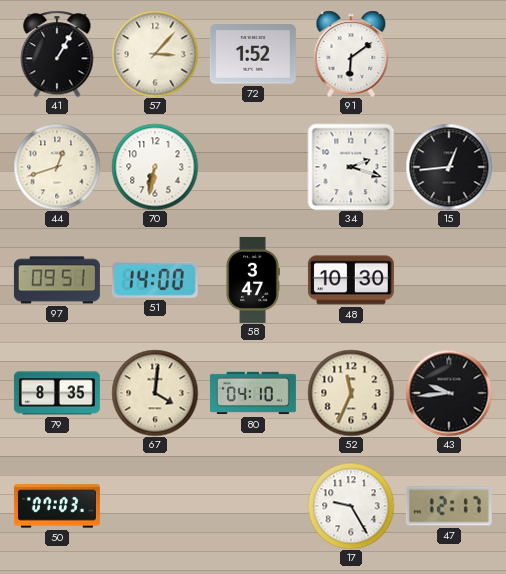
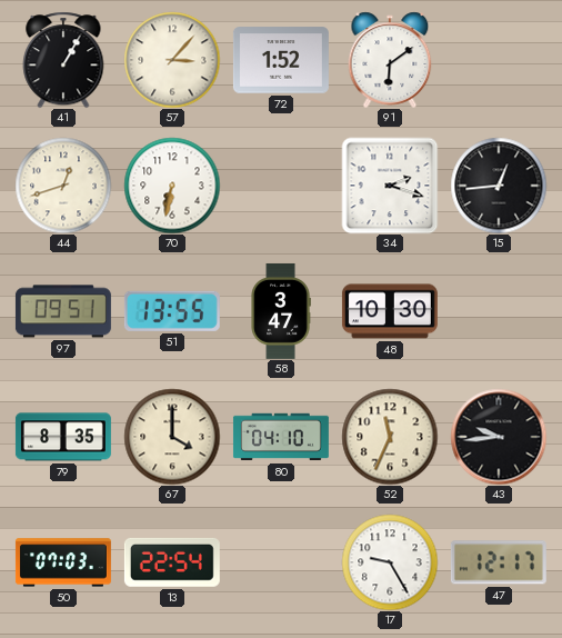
51: 14:00 -> 13:55 (172, 311)
67: 4:01 -> 4:00 (172, 437)
13: none -> 22:54 (172, 562)
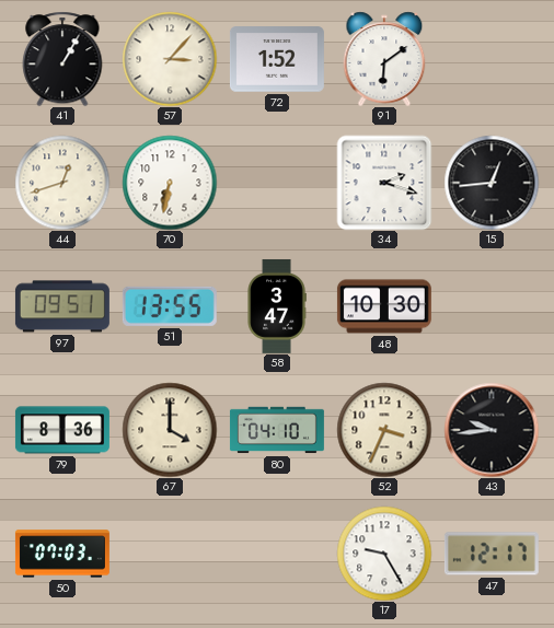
79: 8:35 -> 8:36 (62, 430)
52: 11:34 -> 3:34 (384, 430)
13: 22:54 -> none (172, 562)
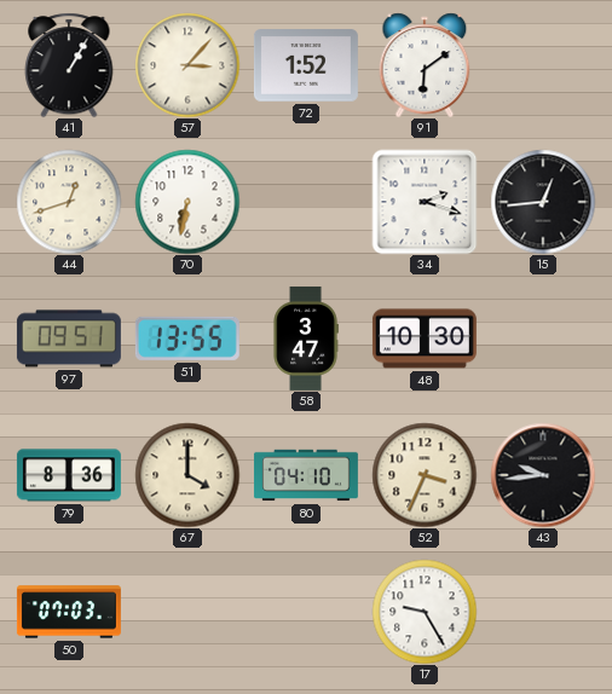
47: 12:17 -> none (492, 554)
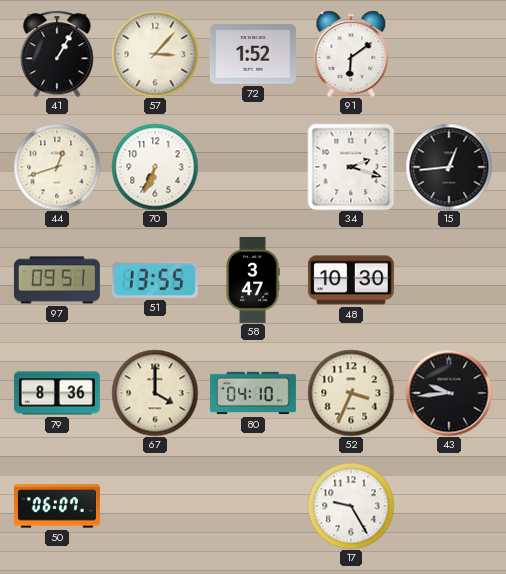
70: 6:32 -> 6:34 (155, 167)
50: 07:03 -> 06:07 (57, 506)
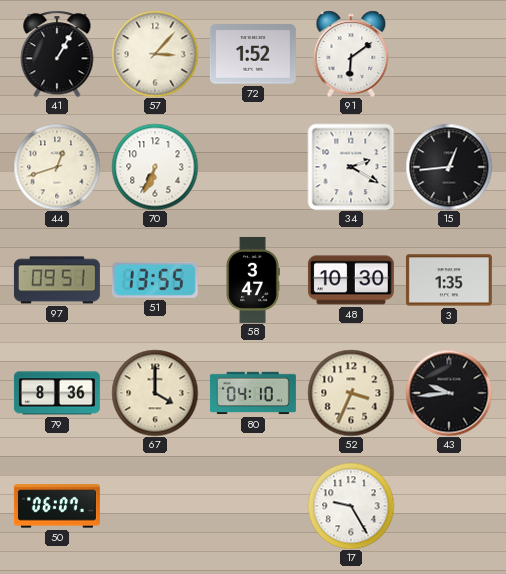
34: 2:18 -> 2:20 (351, 167)
3: none -> 1:35 (449, 280)
